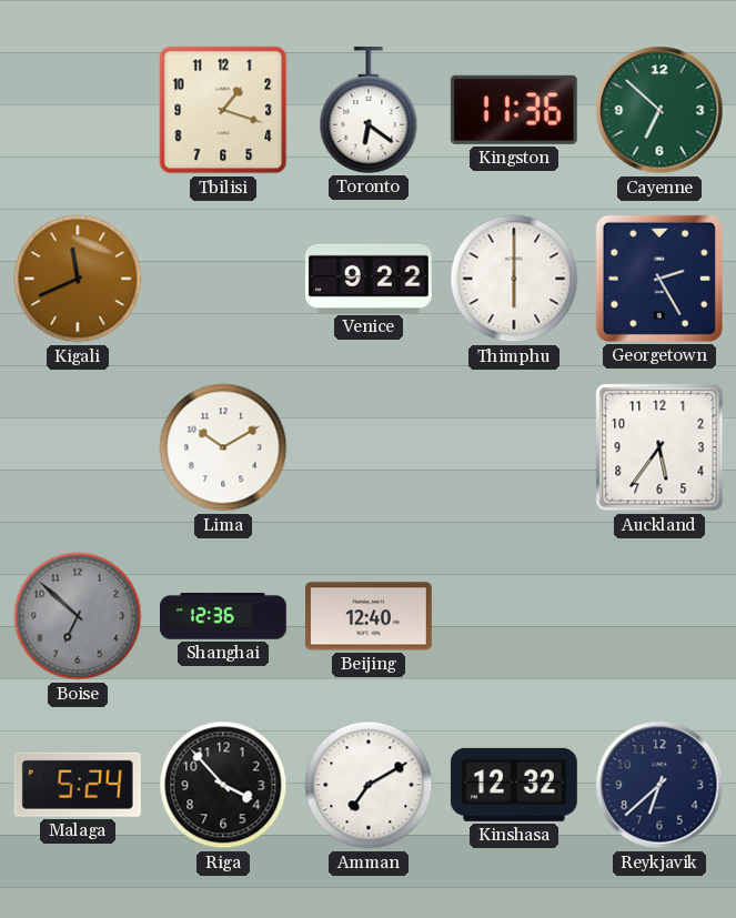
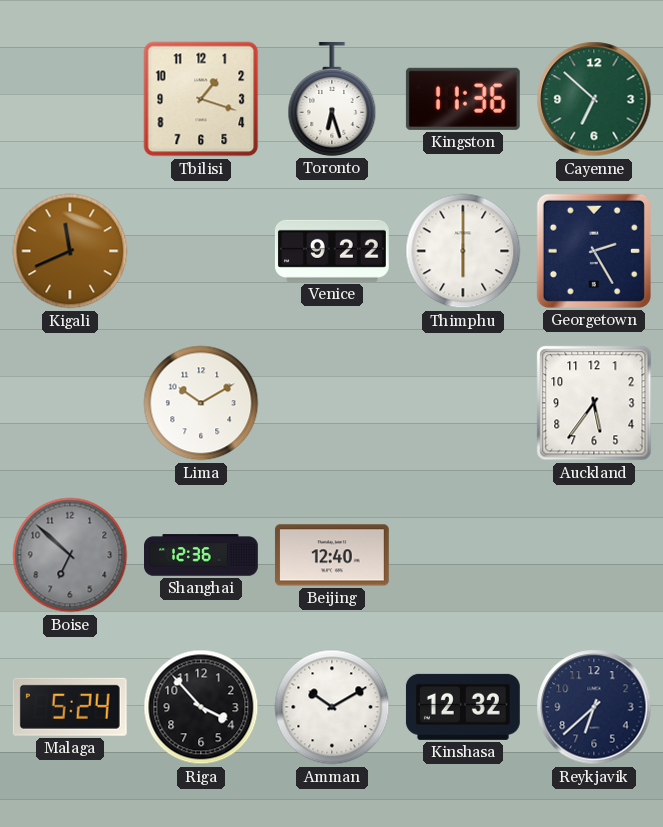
Toronto: 6:21 -> 6:27 (332, 99)
Amman: 7:10 -> 10:10 (332, 707)
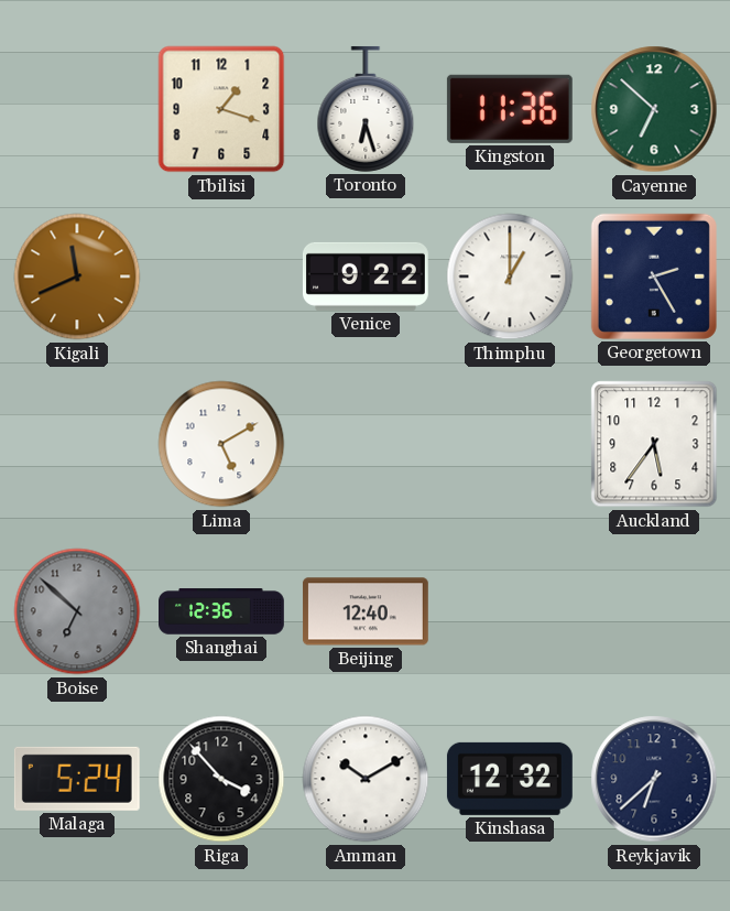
Thimphu: 6:00 -> 1:00 (510, 276)
Lima: 10:10 -> 5:10 (221, 444)
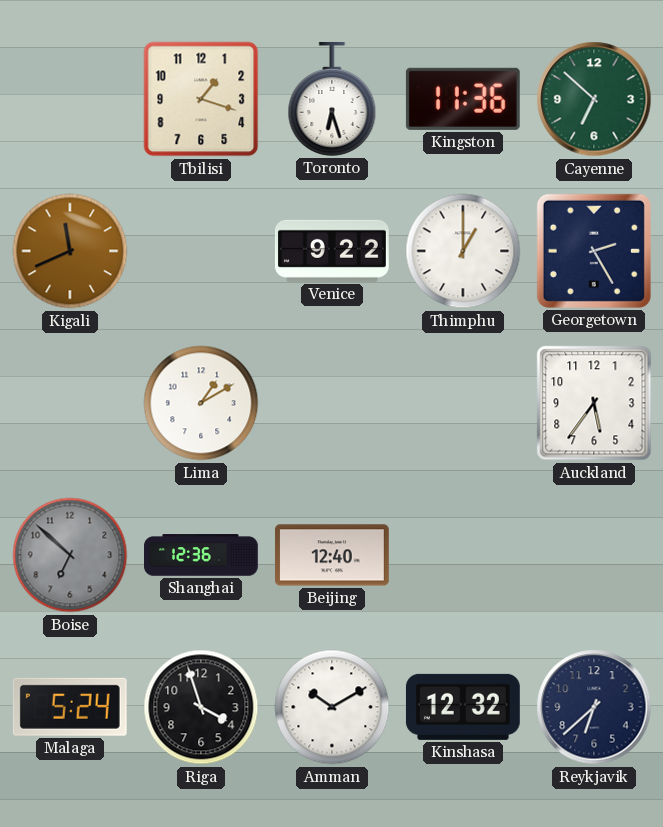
Lima: 5:10 -> 1:10 (201, 403)
Riga: 3:53 -> 3:57 (201, 707)
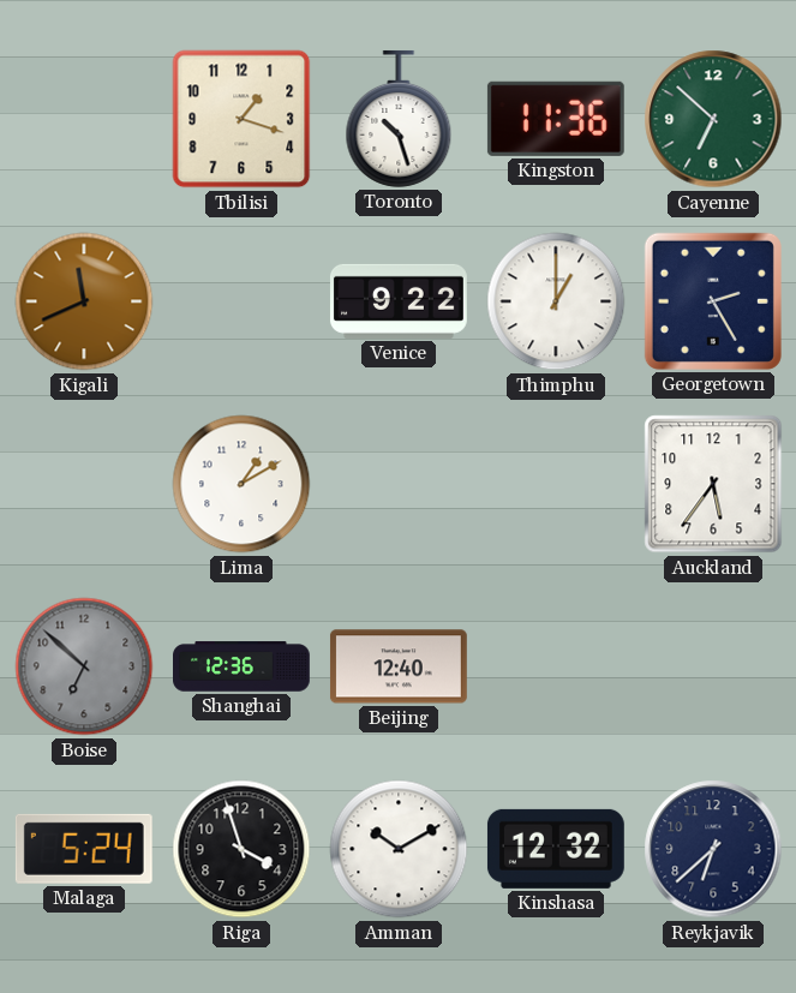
Toronto: 6:27 -> 10:27 (399, 119)
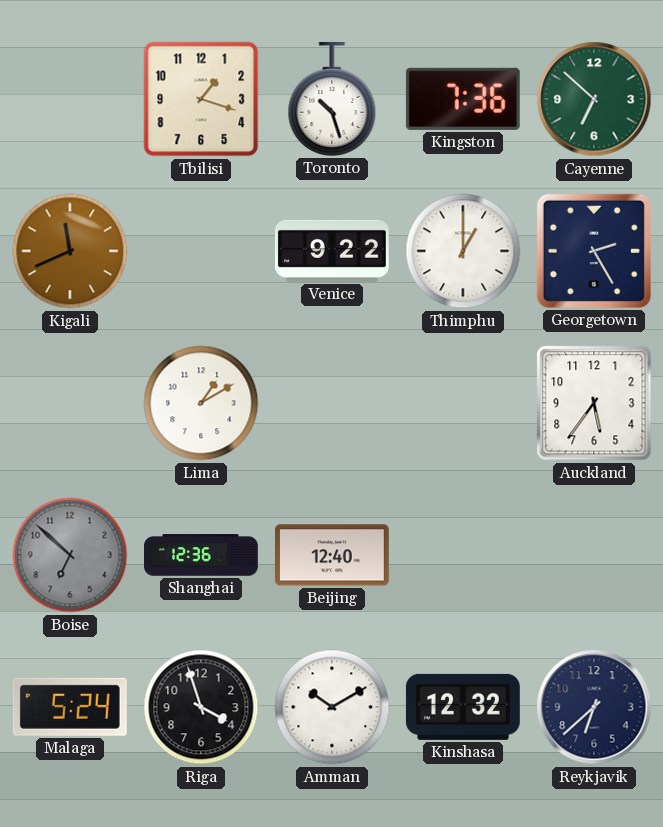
Kingston: 11:36 -> 7:36 (463, 99)
